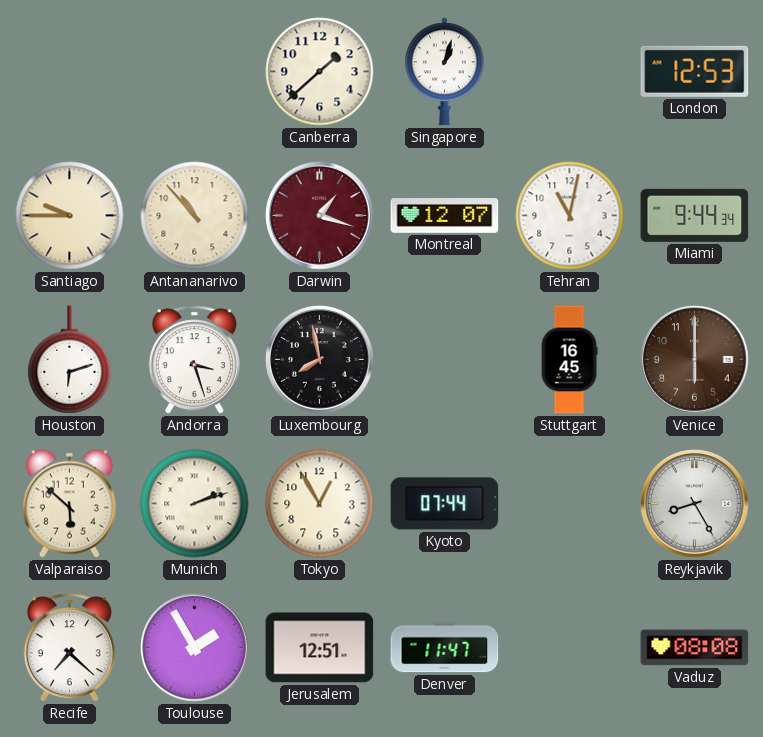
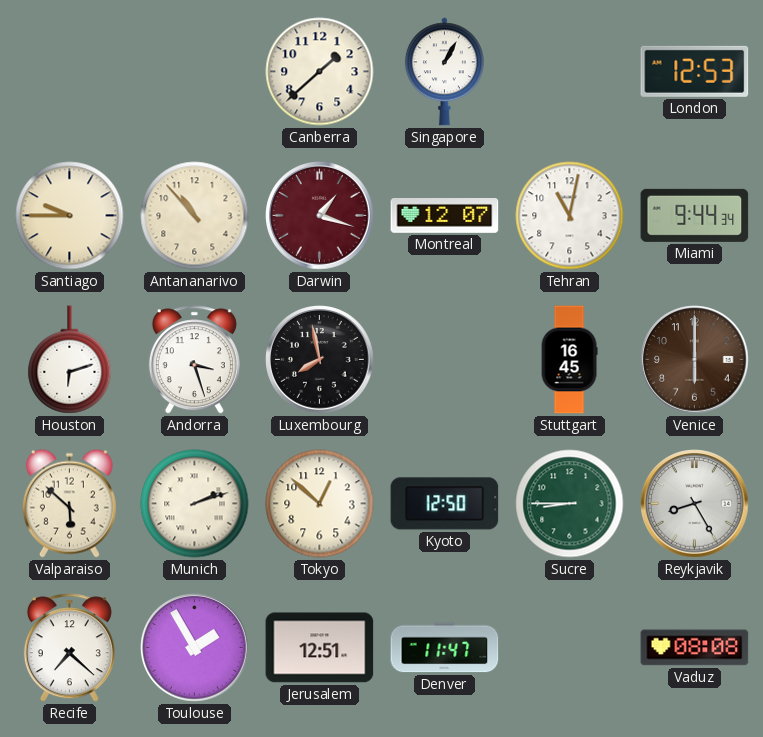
Singapore: 1:03 -> 1:05 (444, 72)
Tokyo: 12:55 -> 12:52 (320, 504)
Kyoto: 07:44 -> 12:50 (445, 504)
Sucre: none -> 8:45 (570, 504)
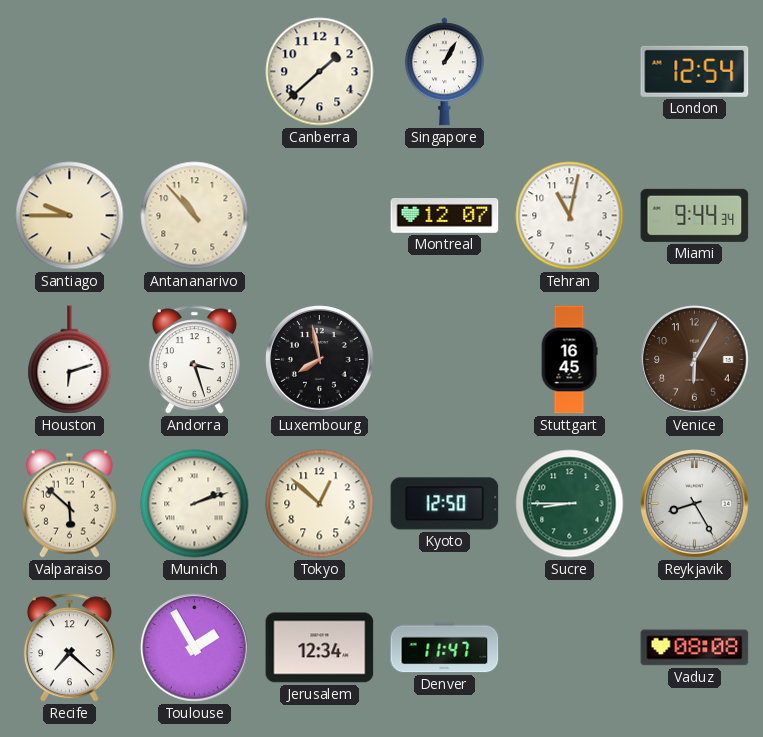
London: 12:53 -> 12:54 (695, 71)
Darwin: 1:18 -> none (320, 216)
Venice: 6:00 -> 6:05 (695, 360)
Jerusalem: 12:51 -> 12:34 (320, 648)
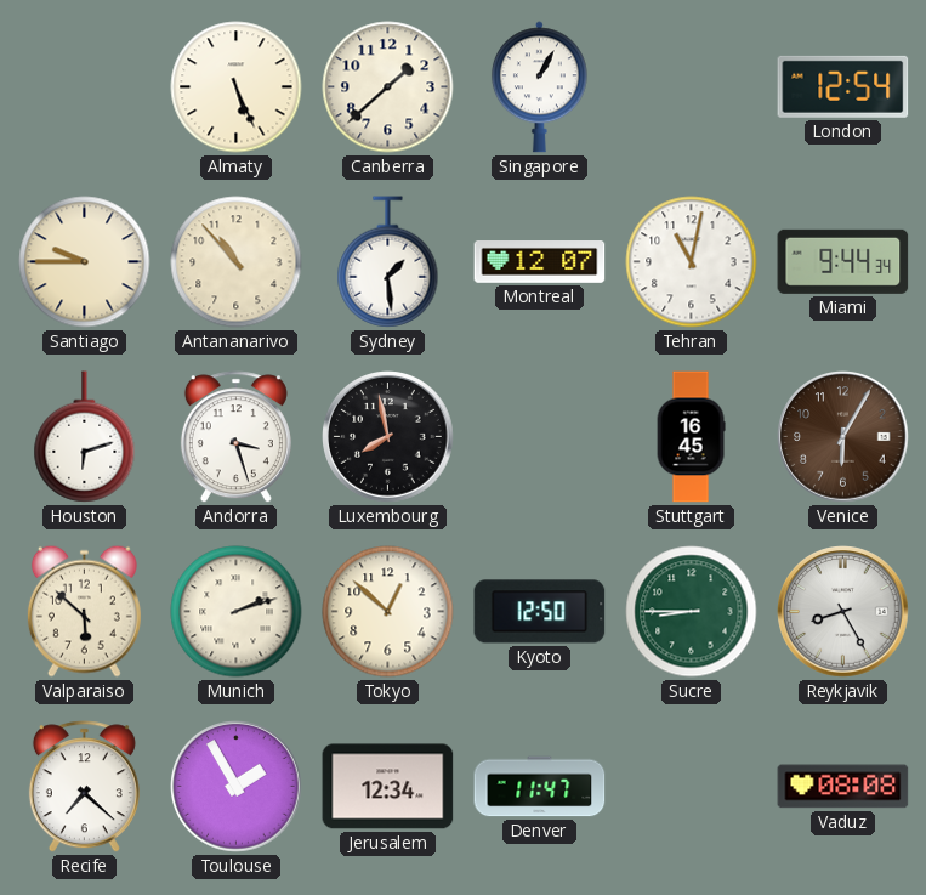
Almaty: none -> 5:26 (237, 87)
Sydney: none -> 1:29 (388, 262)
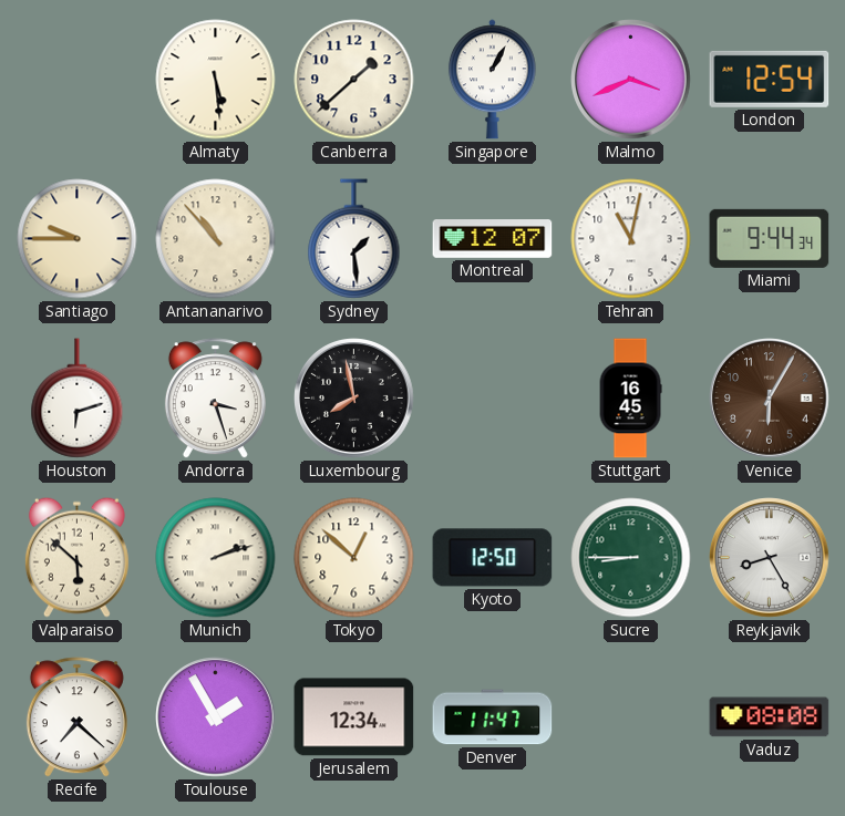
Almaty: 5:26 -> 5:29 (216, 80)
Malmo: none -> 3:41 (631, 80)
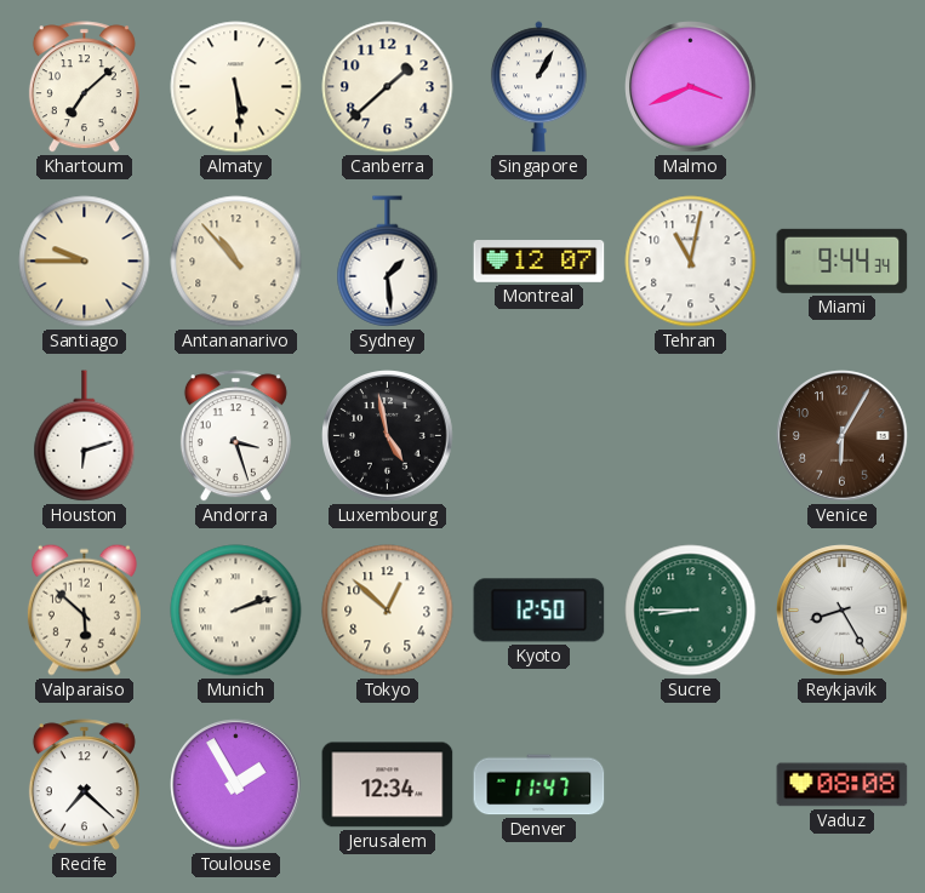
Khartoum: none -> 7:08 (84, 87)
London: 12:54 -> none (770, 79)
Luxembourg: 7:58 -> 4:58 (388, 436)
Stuttgart: 16:45 -> none (630, 399)
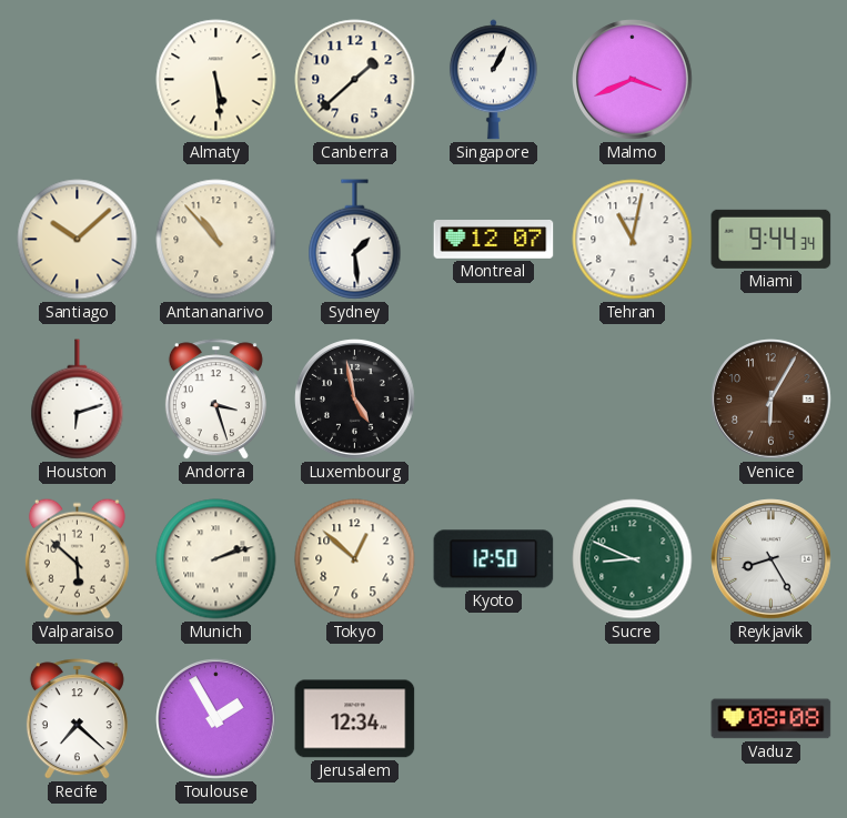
Khartoum: 7:08 -> none (84, 87)
Santiago: 9:45 -> 10:08 (78, 240)
Sucre: 8:45 -> 8:49 (633, 559)
Denver: 11:47 -> none (539, 785)
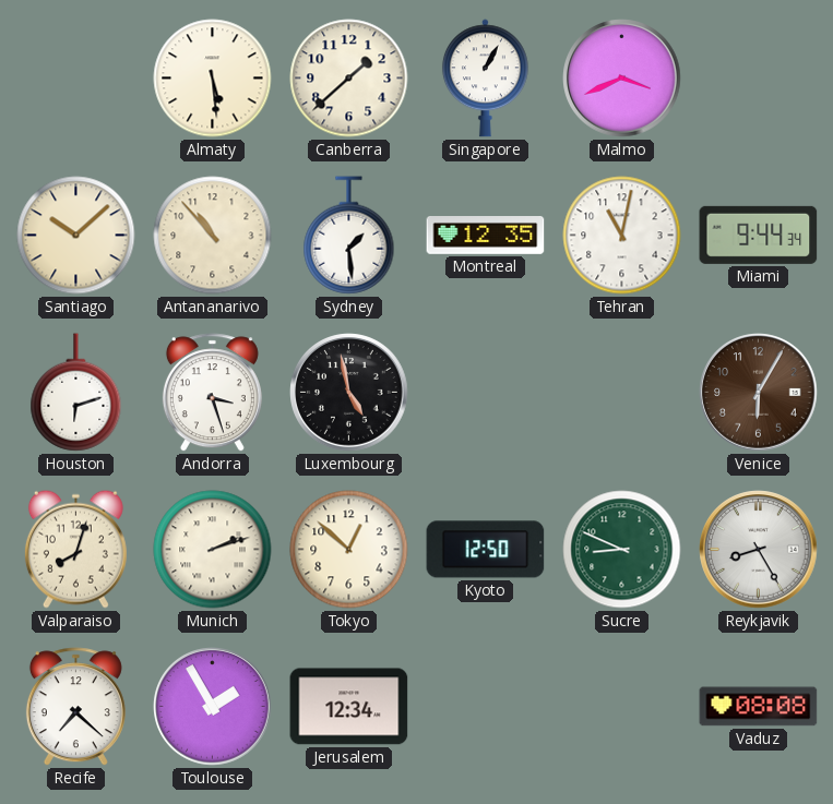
Montreal: 12:07 -> 12:35 (486, 236)
Valparaiso: 5:52 -> 8:03 (75, 549)
